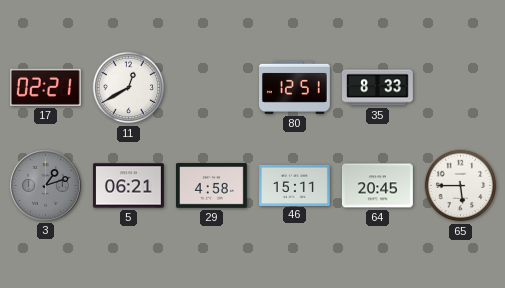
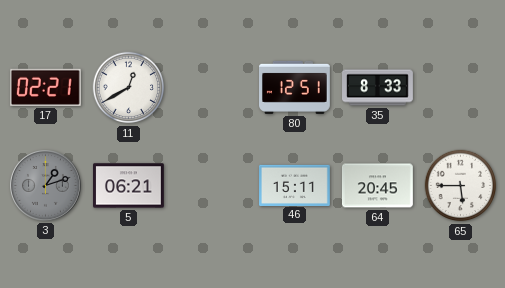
29: 4:58 -> none (212, 186)
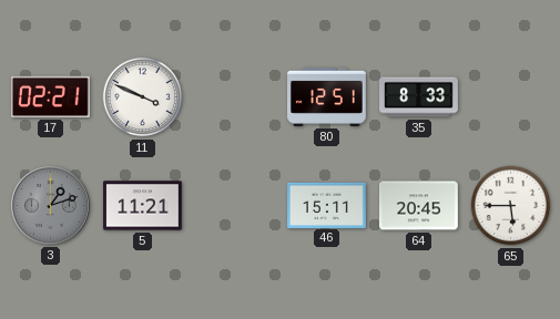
11: 12:40 -> 3:49 (143, 97)
5: 06:21 -> 11:21 (143, 206)
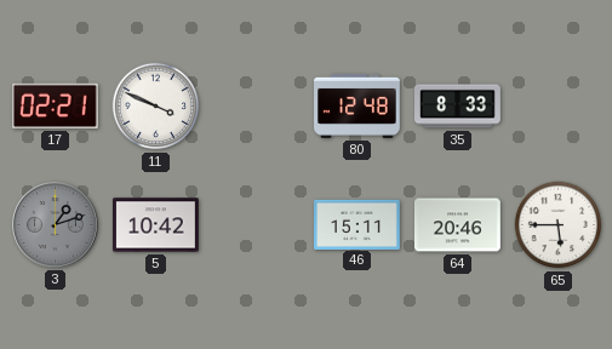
80: 12:51 -> 12:48 (358, 105)
5: 11:21 -> 10:42 (156, 225)
64: 20:45 -> 20:46 (458, 225)
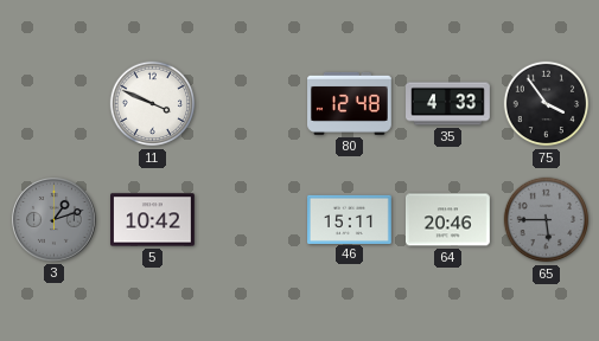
17: 02:21 -> none (55, 105)
35: 8:33 -> 4:33 (448, 104)
75: none -> 3:54 (547, 104)
65 dial: white -> grey (547, 220)
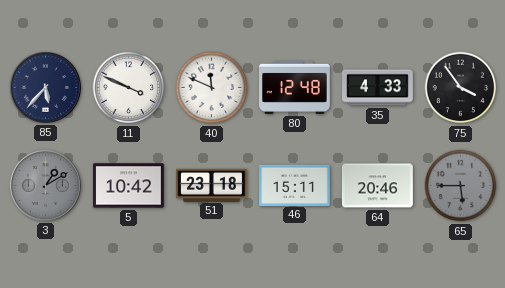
85: none -> 5:37 (46, 88)
40: none -> 11:49 (212, 88)
3: 1:12 -> 1:10 (46, 186)
51: none -> 23:18 (212, 185)
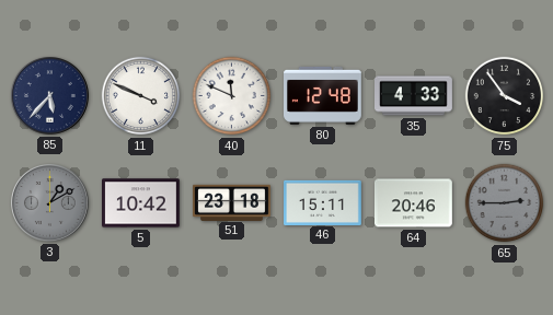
65: 5:45 -> 2:45 (505, 203)
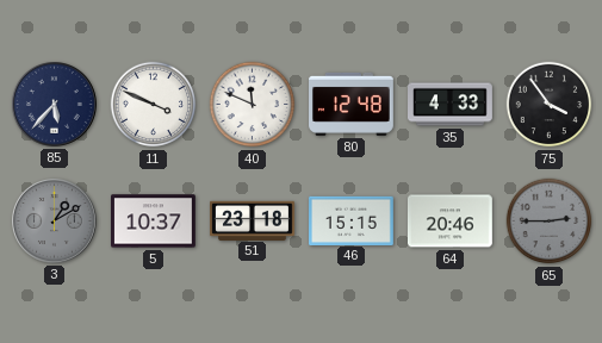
5: 10:42 -> 10:37 (154, 222)
46: 15:11 -> 15:15 (352, 220)
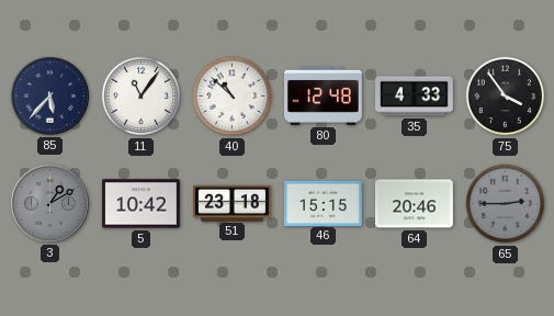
11: 3:49 -> 11:06 (142, 97)
40: 11:49 -> 10:52 (233, 97)
5: 10:37 -> 10:42 (142, 204)
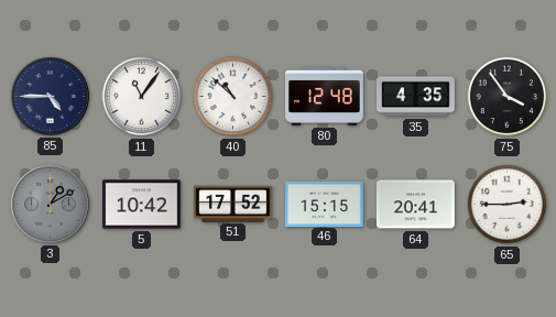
85: 5:37 -> 4:45 (51, 97)
35: 4:33 -> 4:35 (416, 97)
51: 23:18 -> 17:52 (233, 204)
64: 20:46 -> 20:41 (416, 205)
65 dial: grey -> white (508, 205)
